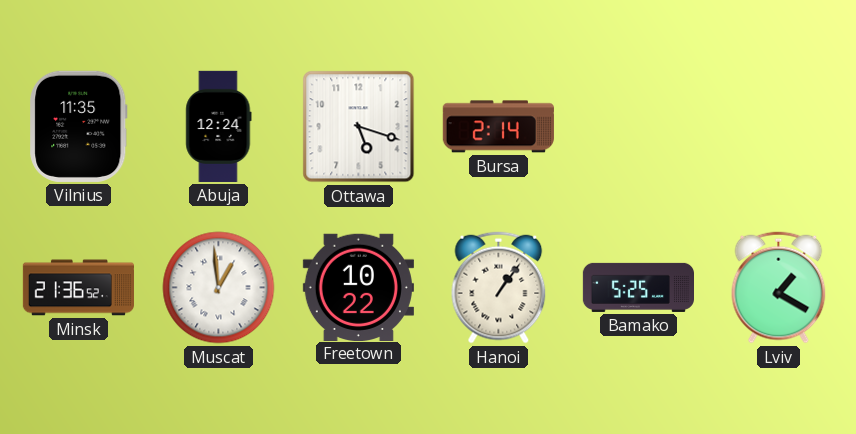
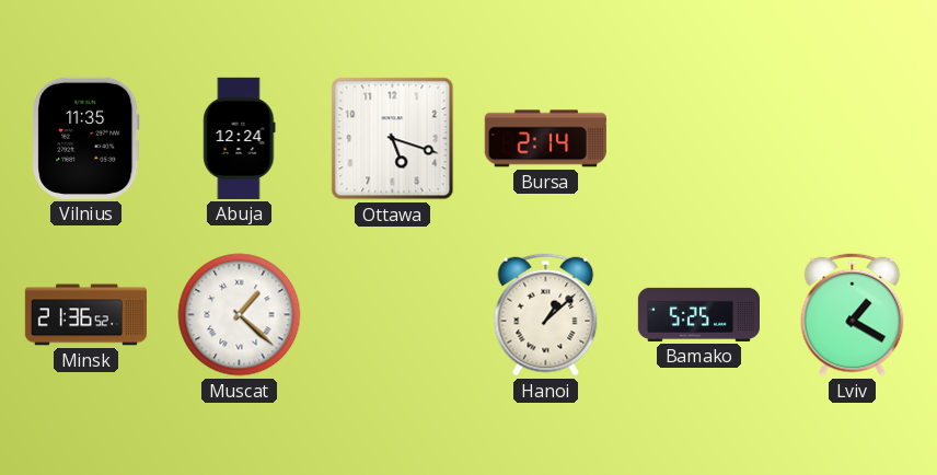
Muscat: 12:59 -> 1:22 (240, 315)
Freetown: 10:22 -> none (358, 287)
Hanoi: 1:06 -> 1:08 (546, 315)
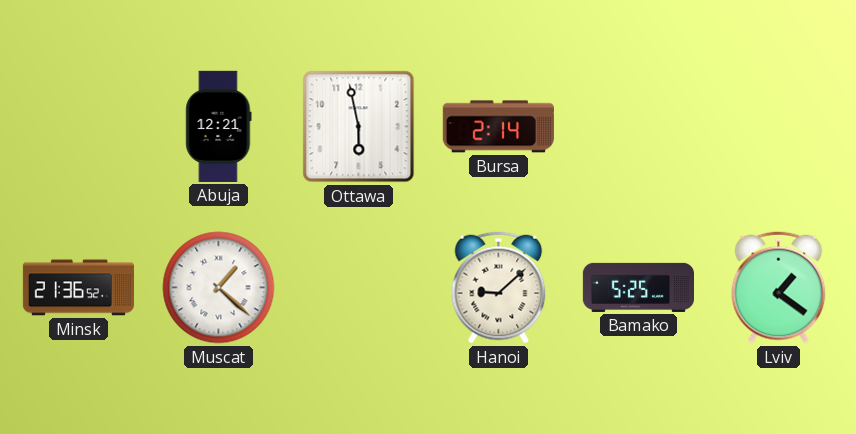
Vilnius: 11:35 -> none (86, 138)
Abuja: 12:24 -> 12:21 (219, 126)
Ottawa: 5:18 -> 5:58 (359, 127)
Hanoi: 1:08 -> 9:08 (499, 288)
Lviv: 1:20 -> 1:21 (779, 288)
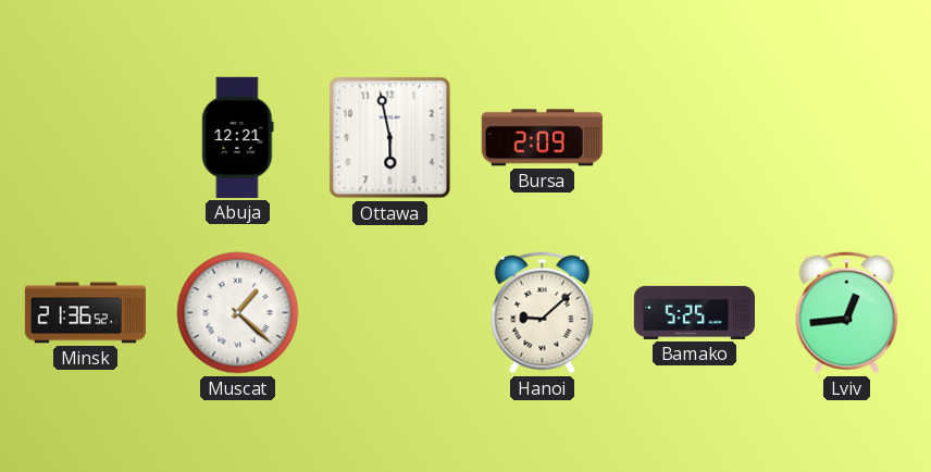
Bursa: 2:14 -> 2:09 (542, 138)
Lviv: 1:21 -> 12:44 (847, 313)
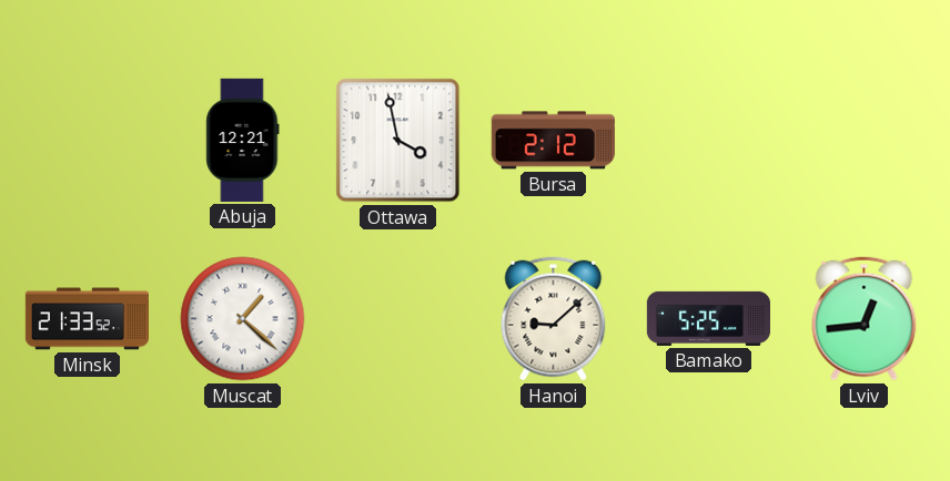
Ottawa: 5:58 -> 3:58 (398, 141)
Bursa: 2:09 -> 2:12 (553, 141)
Minsk: 21:36 -> 21:33 (87, 319)
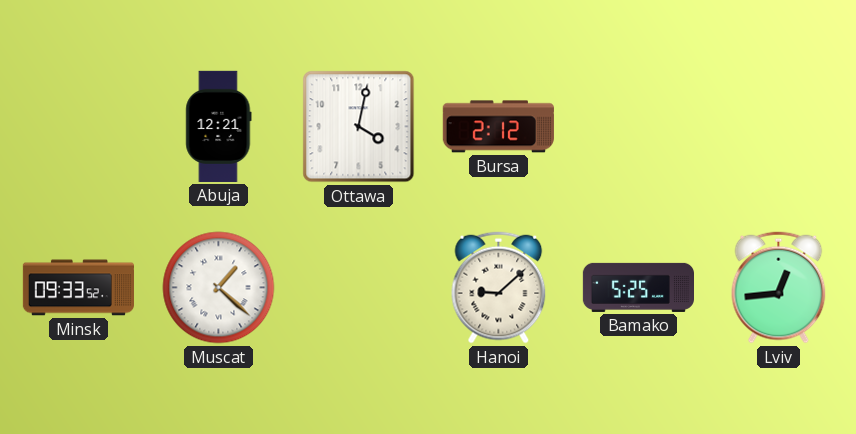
Ottawa: 3:58 -> 4:02 (359, 127)
Minsk: 21:33 -> 09:33 (78, 288)
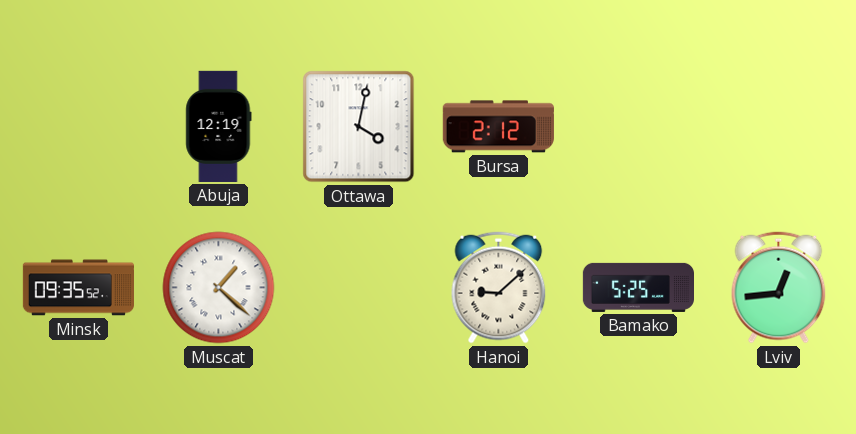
Abuja: 12:21 -> 12:19 (219, 126)
Minsk: 09:33 -> 09:35 (78, 288)
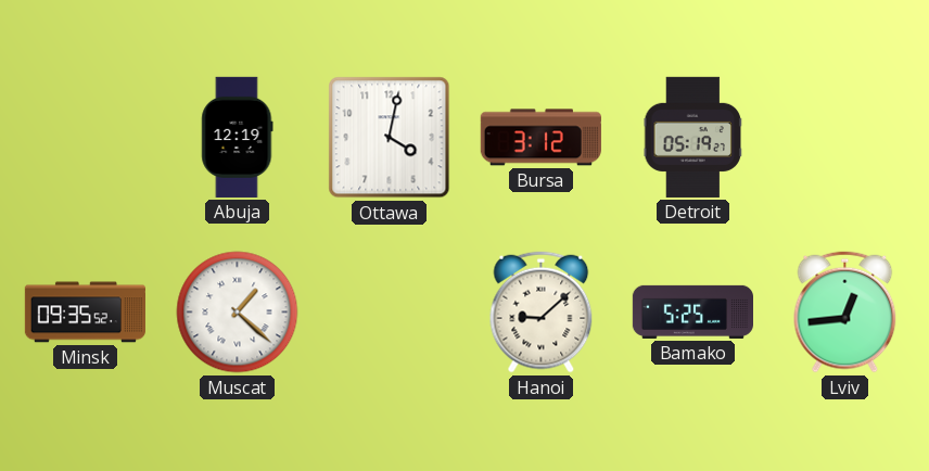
Bursa: 2:12 -> 3:12 (540, 138)
Detroit: none -> 05:19 (693, 137)
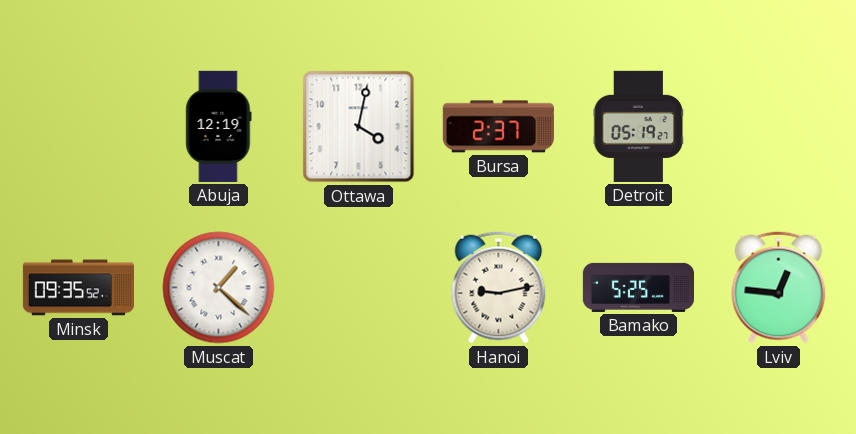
Bursa: 3:12 -> 2:37 (498, 127)
Hanoi: 9:08 -> 9:13 (499, 288)
Lviv: 12:44 -> 12:46 (779, 288)
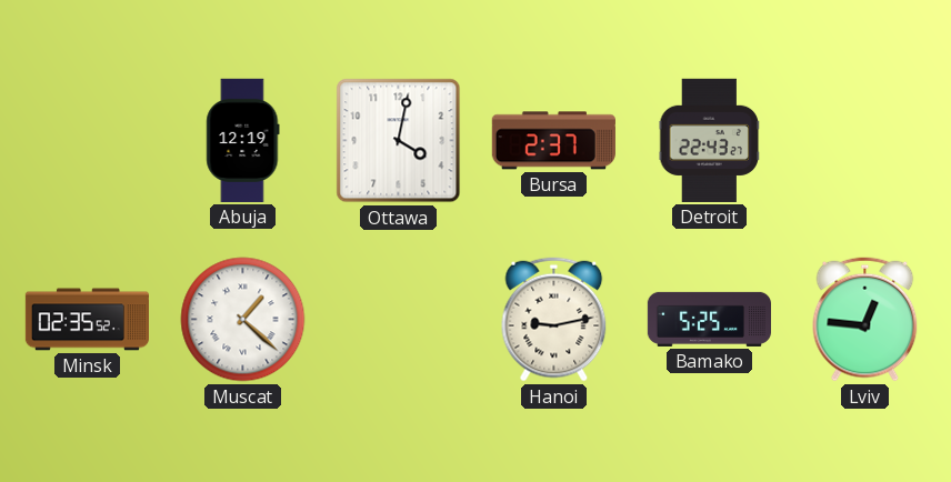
Detroit: 05:19 -> 22:43 (710, 140)
Minsk: 09:35 -> 02:35 (87, 320)
